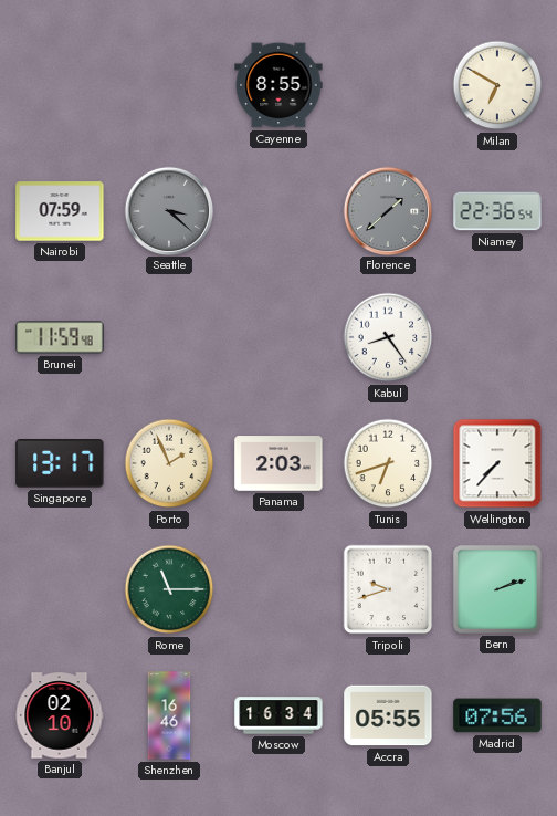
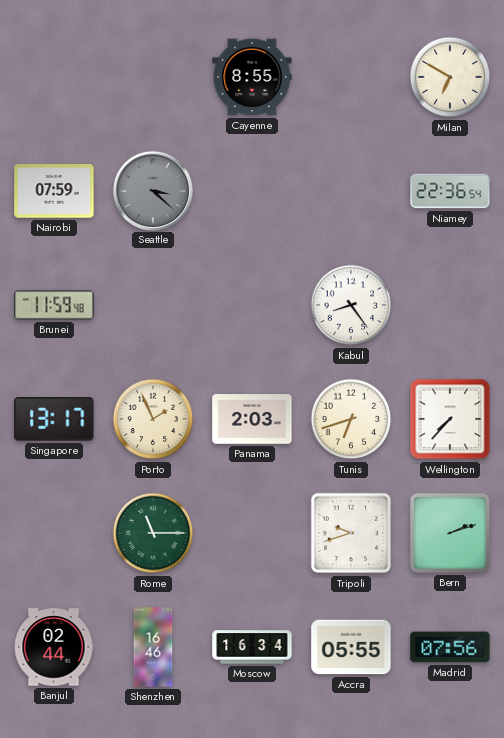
Florence: 1:38 -> none (387, 210)
Banjul: 02:10 -> 02:44 (54, 647)
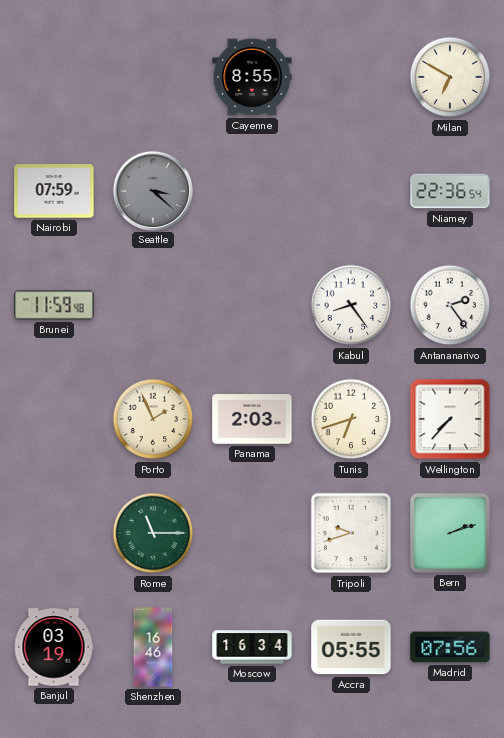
Antananarivo: none -> 2:24 (450, 305)
Singapore: 13:17 -> none (54, 420)
Banjul: 02:44 -> 03:19 (54, 647)
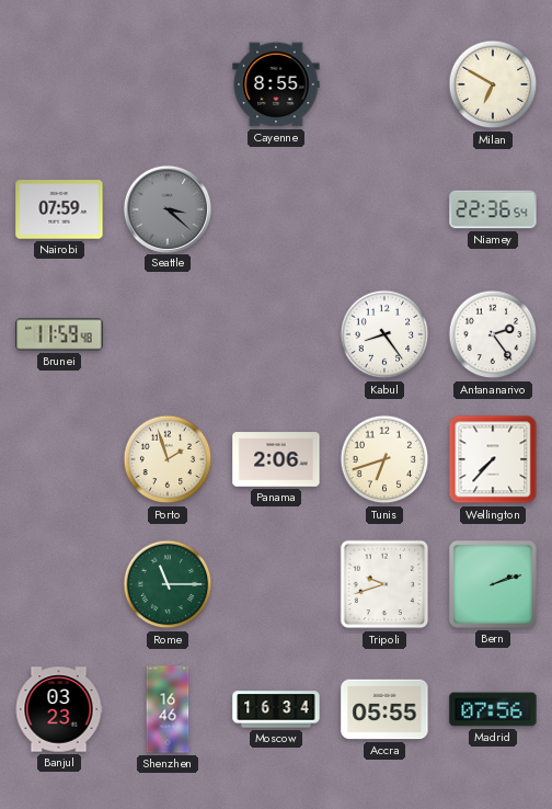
Porto: 1:56 -> 1:57 (168, 459)
Panama: 2:03 -> 2:06 (276, 459)
Banjul: 03:19 -> 03:23 (59, 709)
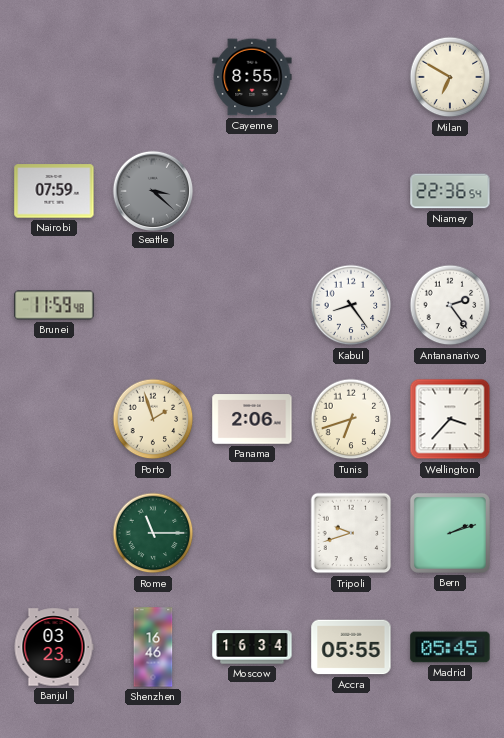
Wellington: 7:37 -> 3:37 (450, 419)
Madrid: 07:56 -> 05:45 (450, 647)
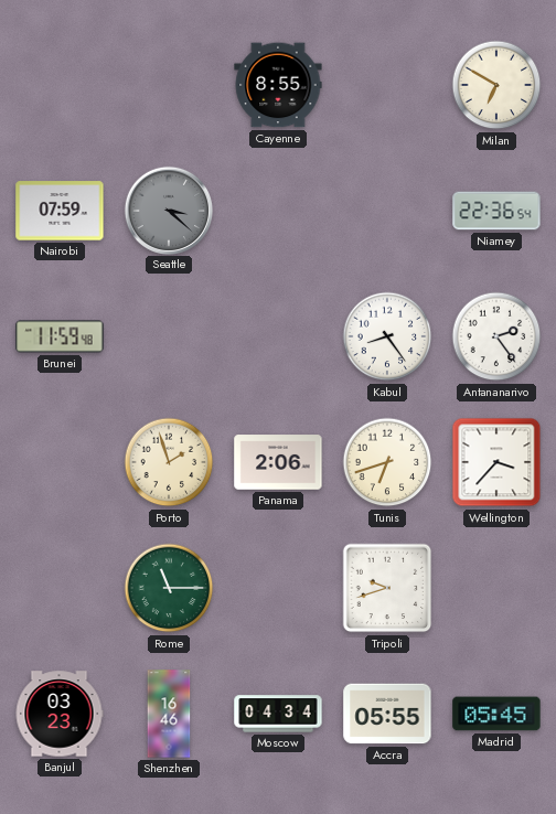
Bern: 2:12 -> none (450, 533)
Moscow: 16:34 -> 04:34 (278, 714)
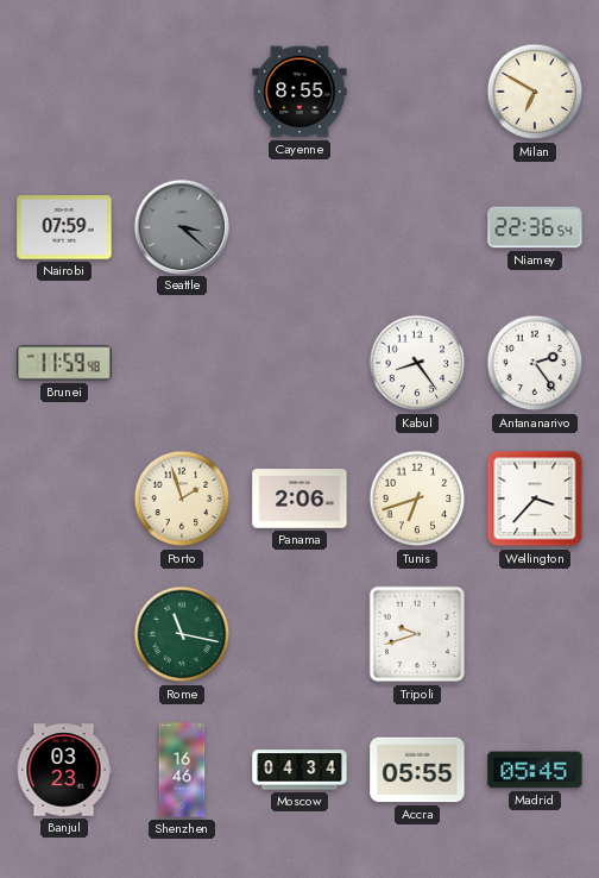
Rome: 11:15 -> 11:17 (182, 634)
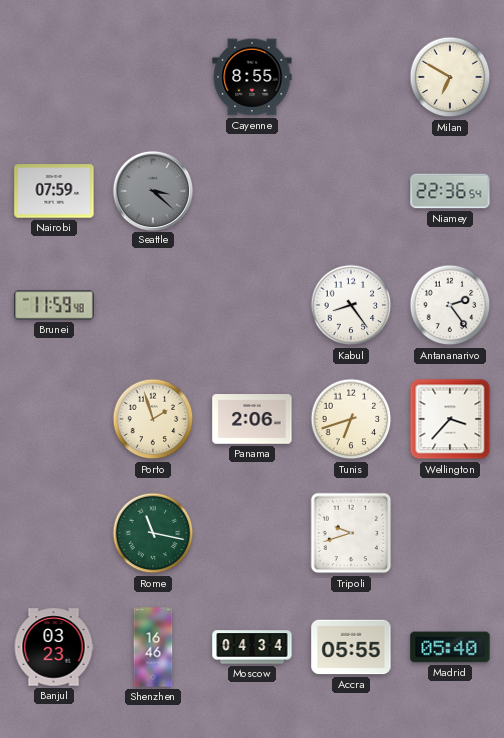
Madrid: 05:45 -> 05:40 (450, 647)
